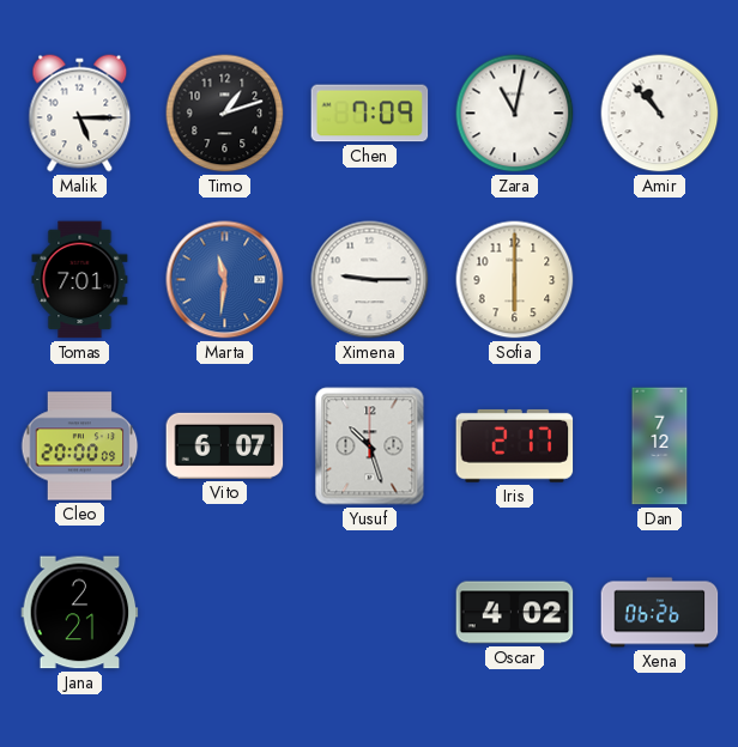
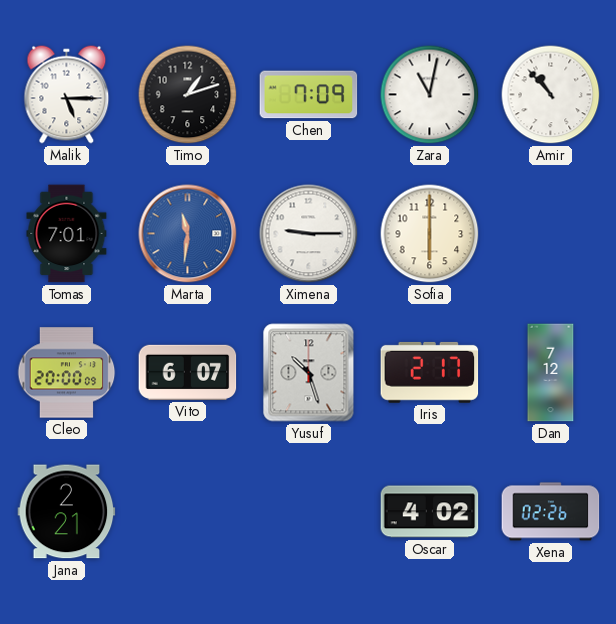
Xena: 06:26 -> 02:26 (551, 512)
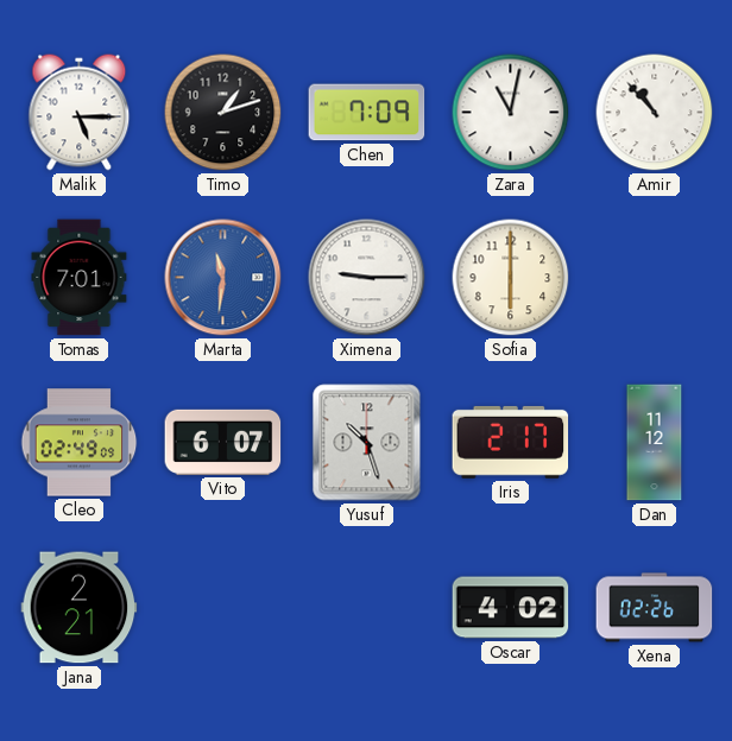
Cleo: 20:00 -> 02:49 (80, 443)
Dan: 7:12 -> 11:12 (655, 443)
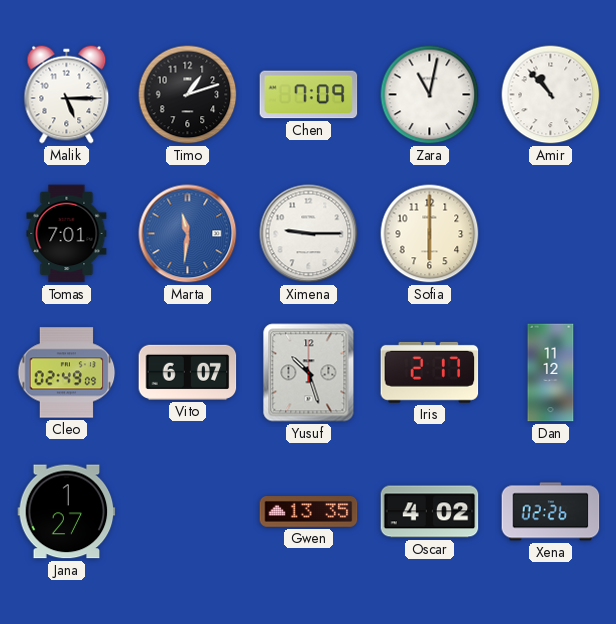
Jana: 2:21 -> 1:27 (67, 512)
Gwen: none -> 13:35 (309, 512)
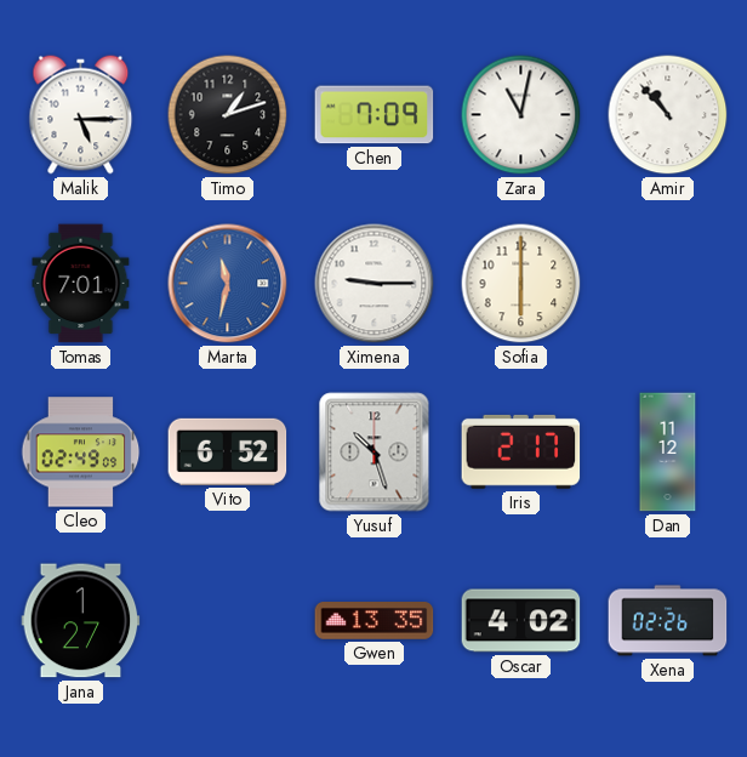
Marta: 11:31 -> 11:32 (228, 284)
Vito: 6:07 -> 6:52 (228, 451)
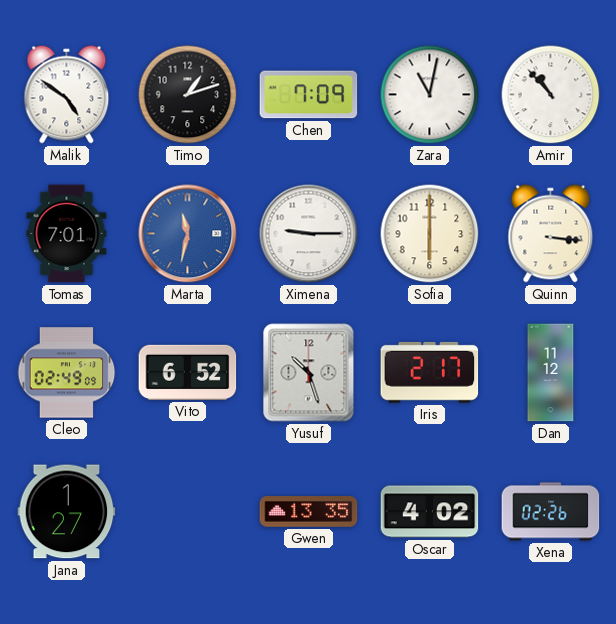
Malik: 5:15 -> 4:51 (67, 95)
Quinn: none -> 3:16 (551, 234)
